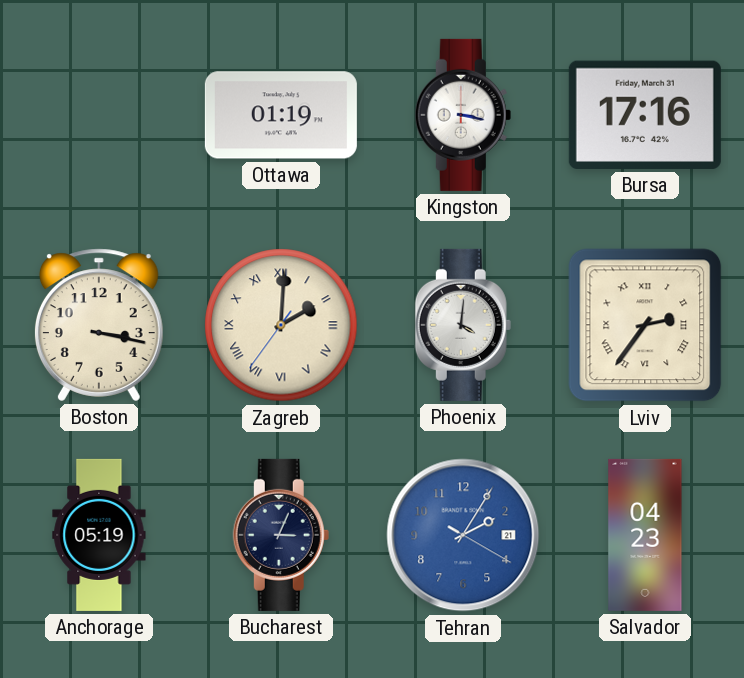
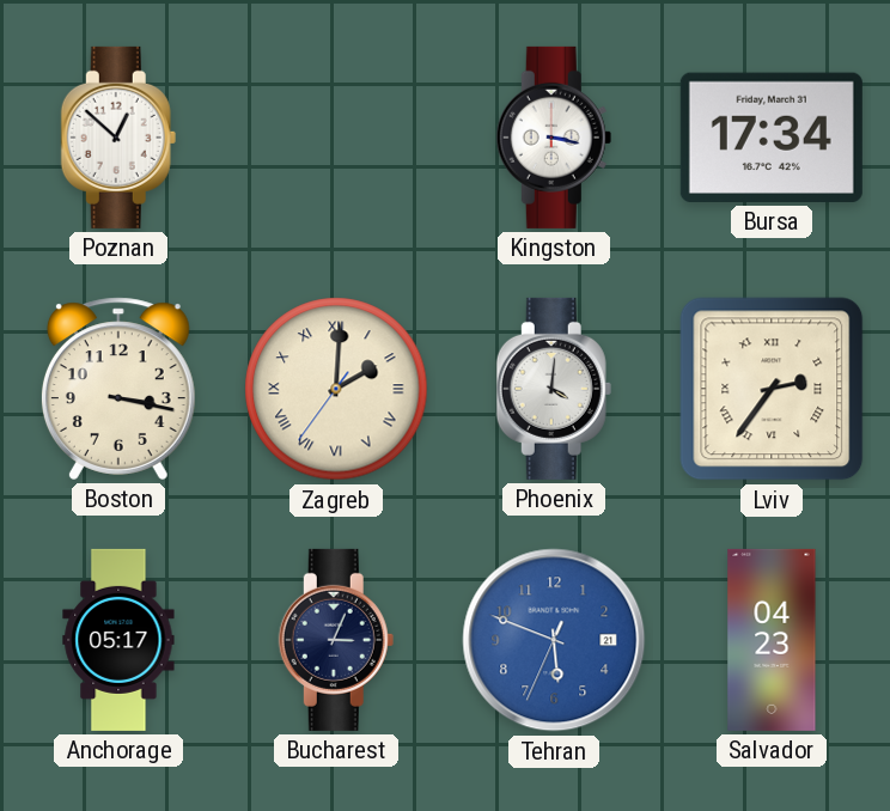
Poznan: none -> 12:52 (118, 138)
Ottawa: 01:19 -> none (281, 115)
Bursa: 17:16 -> 17:34 (772, 138)
Anchorage: 05:19 -> 05:17 (118, 640)
Tehran: 2:05 -> 5:48 (554, 640)
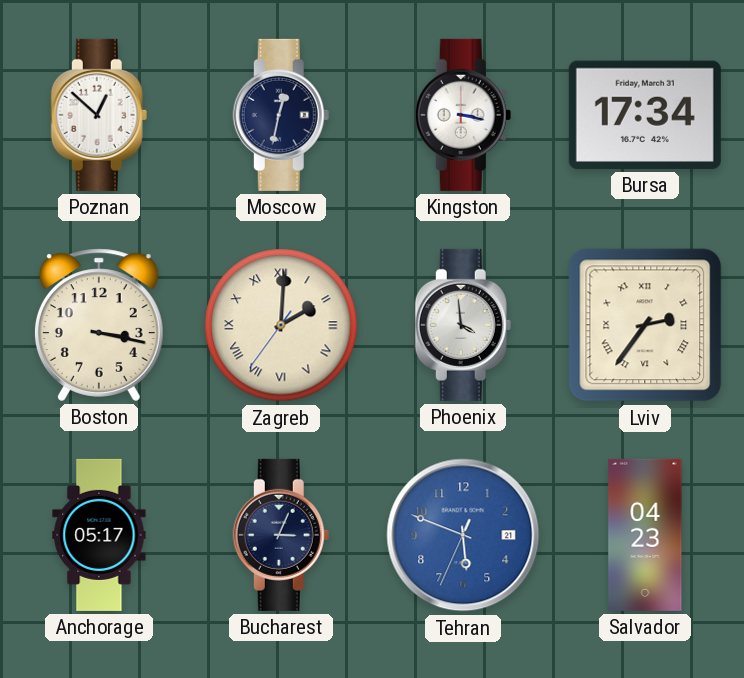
Moscow: none -> 12:32 (281, 115)
Phoenix: 4:01 -> 3:59 (463, 325)
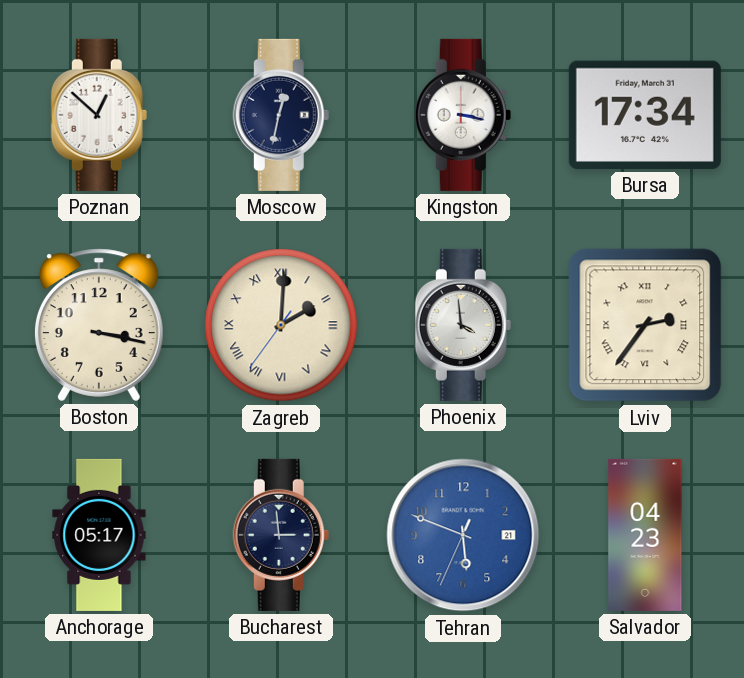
Bucharest: 3:04 -> 2:59 (281, 535)
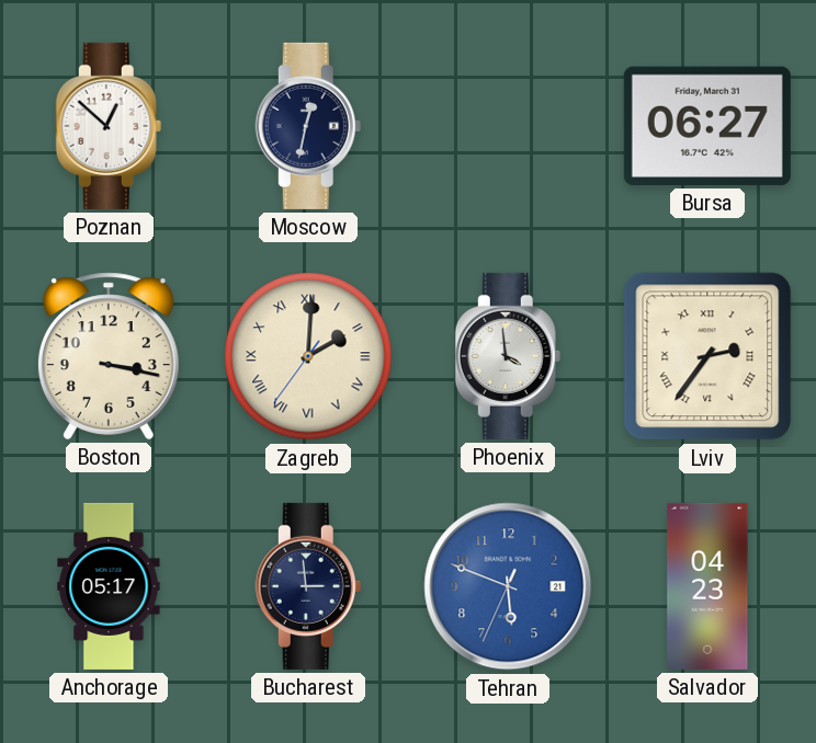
Kingston: 3:17 -> none (463, 115)
Bursa: 17:34 -> 06:27 (707, 126)
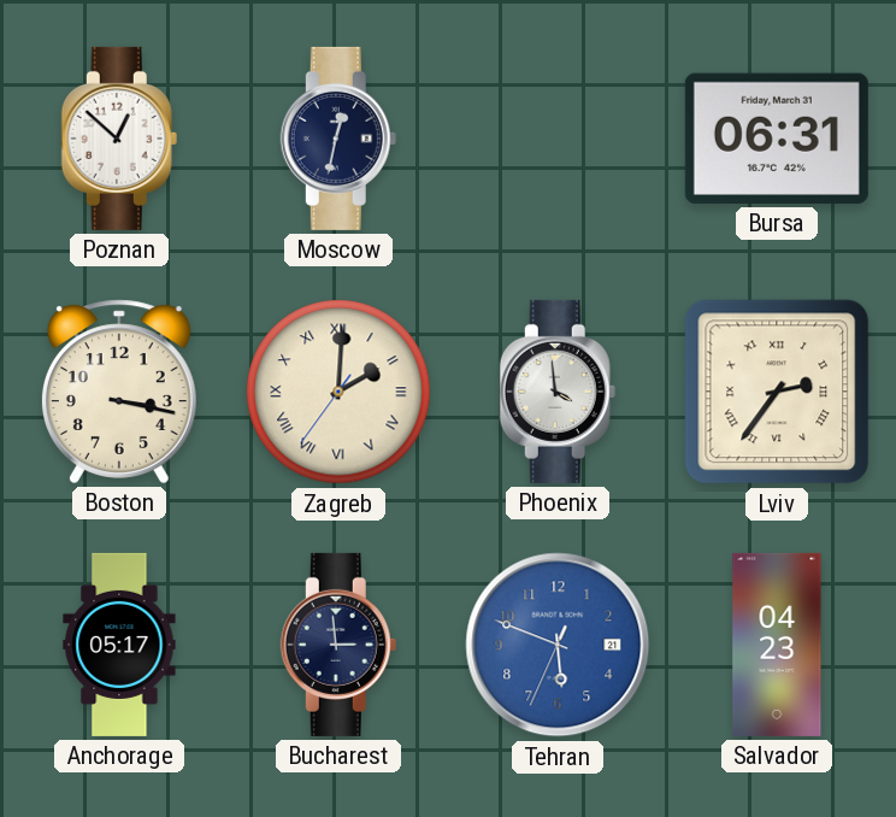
Bursa: 06:27 -> 06:31 (777, 139)
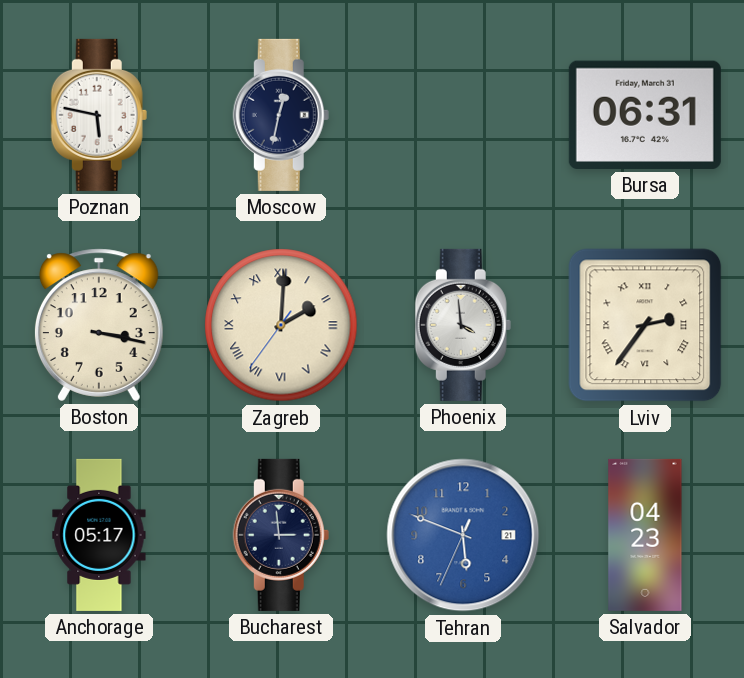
Poznan: 12:52 -> 5:47 (99, 115)
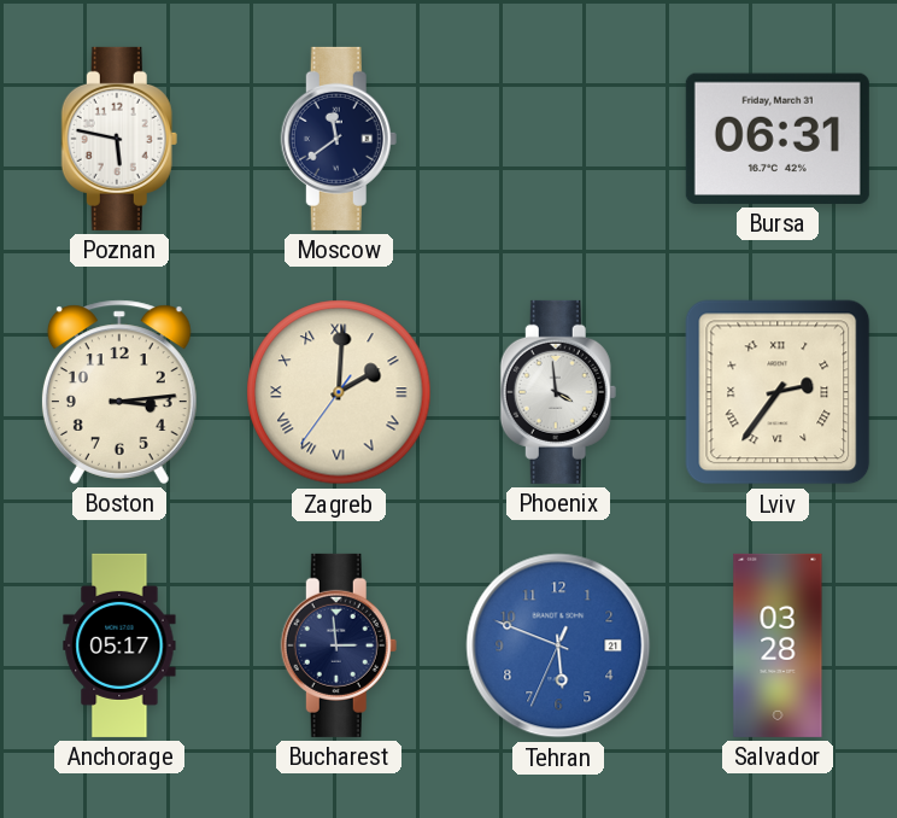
Moscow: 12:32 -> 11:39 (339, 139)
Boston: 3:17 -> 3:14 (119, 392)
Salvador: 04:23 -> 03:28 (778, 645)
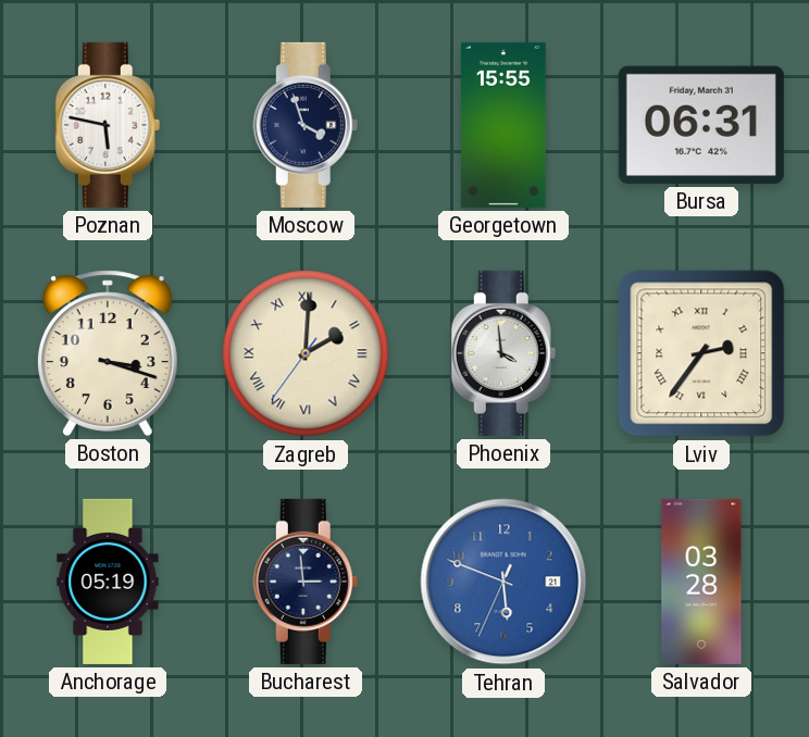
Moscow: 11:39 -> 3:57 (306, 125)
Georgetown: none -> 15:55 (503, 125)
Boston: 3:14 -> 3:18 (108, 353)
Anchorage: 05:17 -> 05:19 (108, 582)
